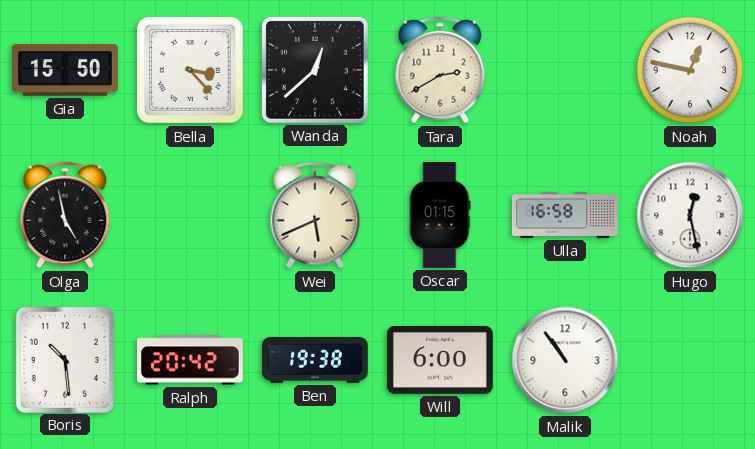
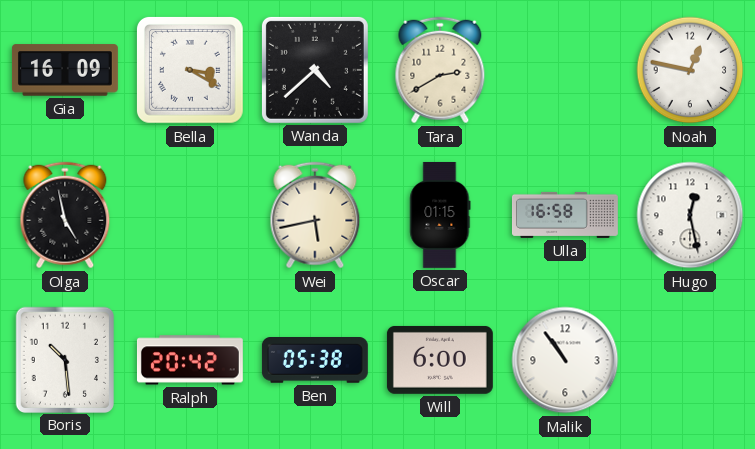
Gia: 15:50 -> 16:09 (65, 70)
Bella: 3:23 -> 3:20 (190, 70)
Wanda: 12:38 -> 4:38 (315, 70)
Wei: 5:41 -> 5:43 (315, 215)
Ben: 19:38 -> 05:38 (315, 361)
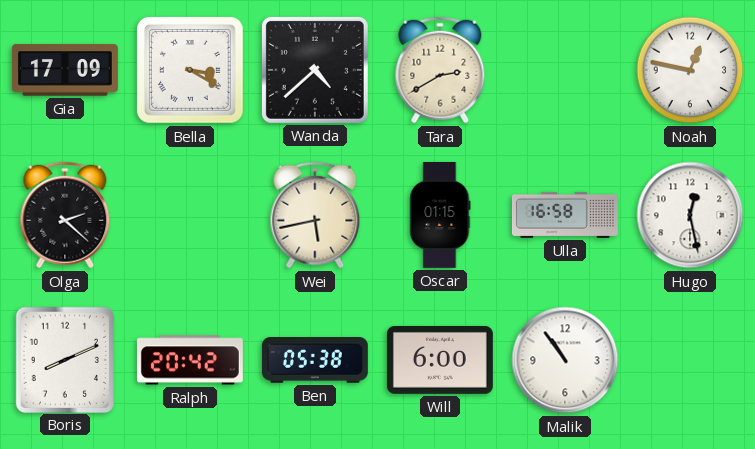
Gia: 16:09 -> 17:09 (65, 70)
Olga: 4:58 -> 2:22 (65, 215)
Boris: 10:29 -> 8:11 (65, 359)
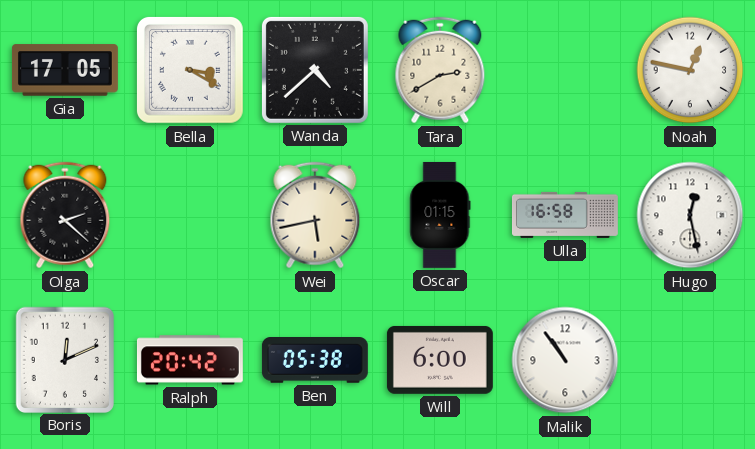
Gia: 17:09 -> 17:05 (65, 70)
Boris: 8:11 -> 12:11 (65, 359)
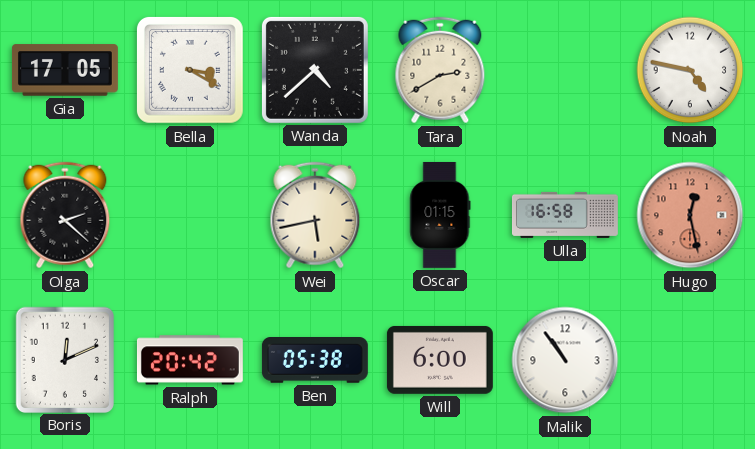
Noah: 12:47 -> 4:47 (690, 70)
Hugo dial: white -> salmon (690, 215)
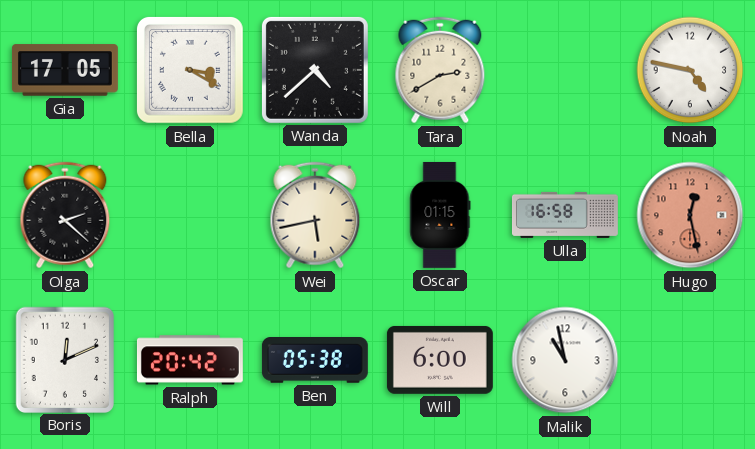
Malik: 10:54 -> 10:58 (565, 360)
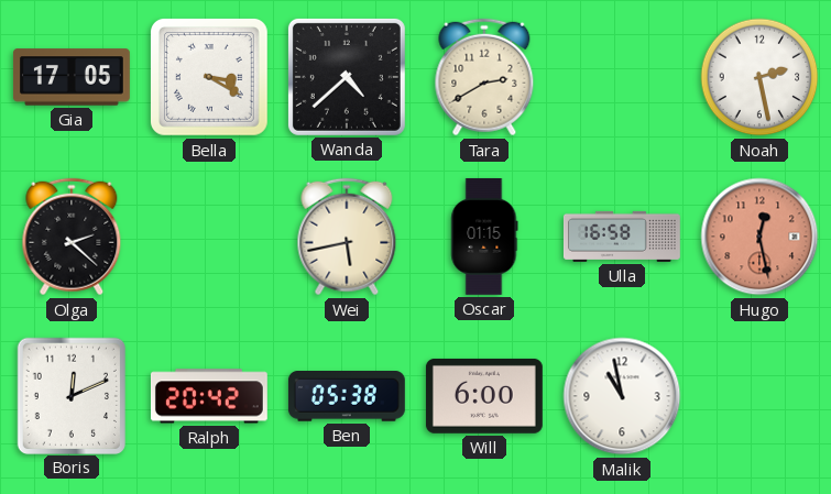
Noah: 4:47 -> 2:28 (759, 77)
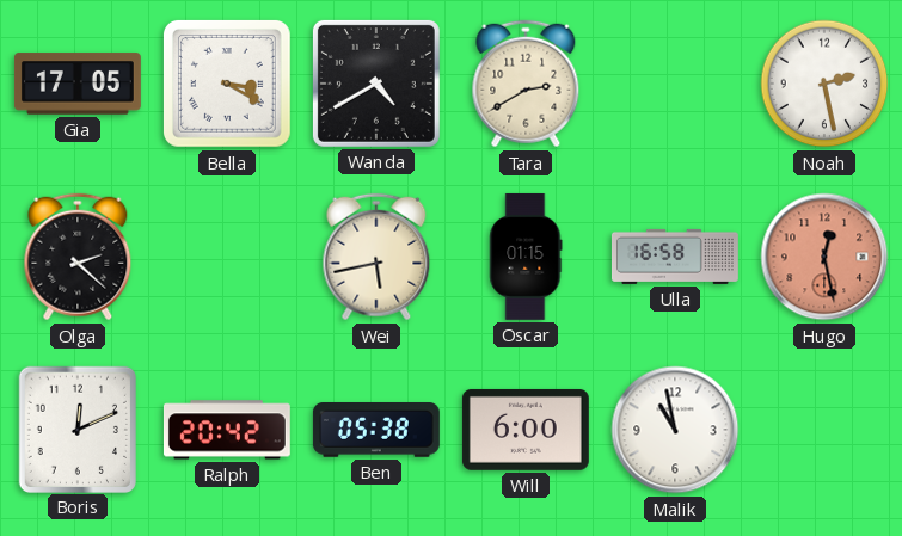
Wanda: 4:38 -> 4:40 (376, 84)
